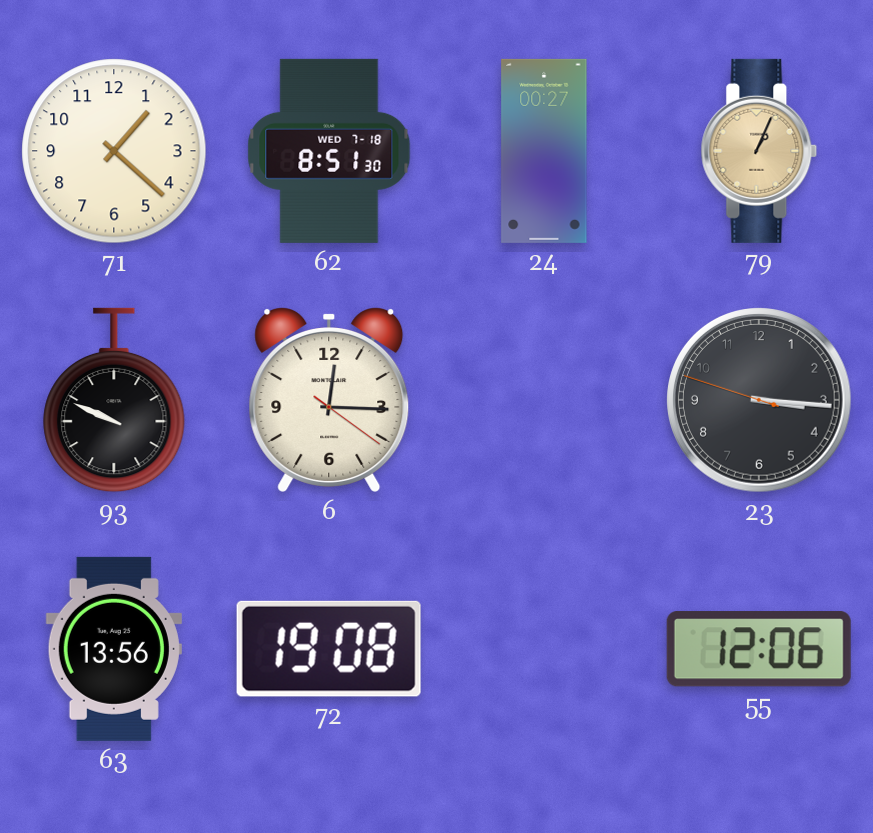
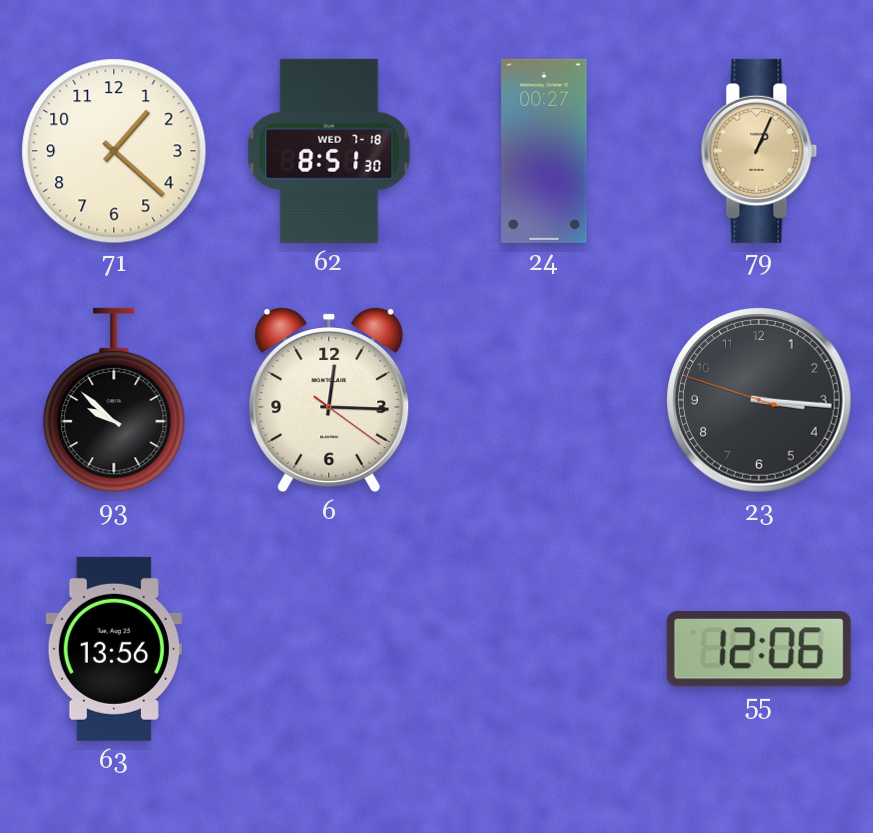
93: 9:49 -> 9:52 (114, 400)
72: 19:08 -> none (329, 649)
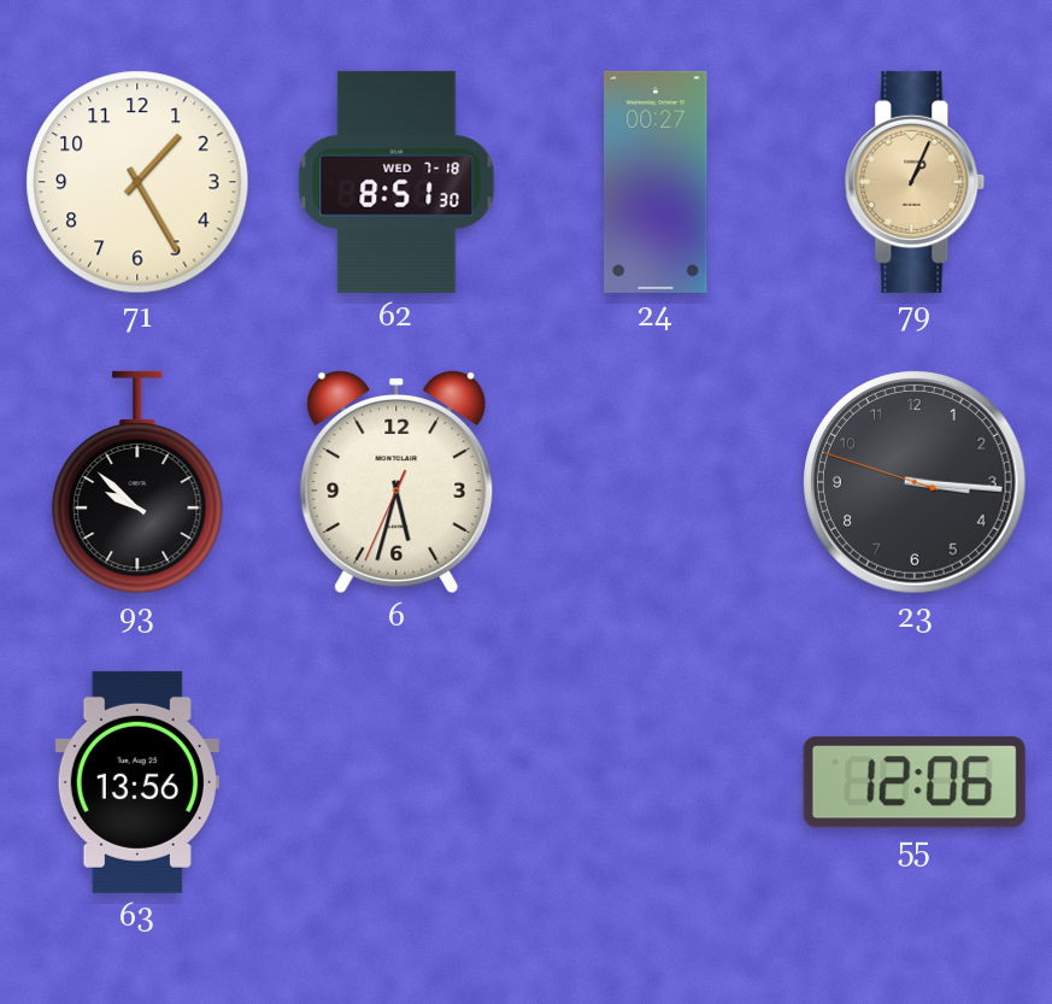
71: 1:22 -> 1:25 (137, 182)
6: 12:15 -> 5:32 (396, 482)
